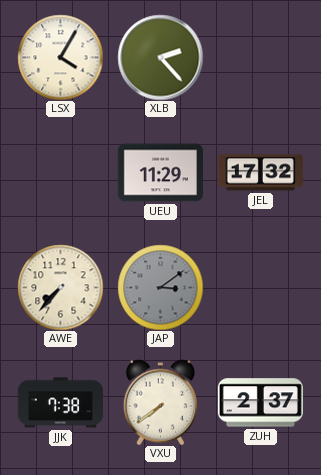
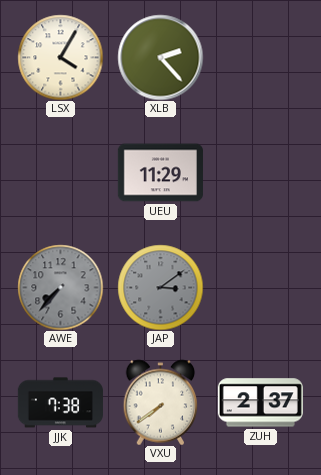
JEL: 17:32 -> none (260, 173)
AWE dial: cream -> grey (60, 287)
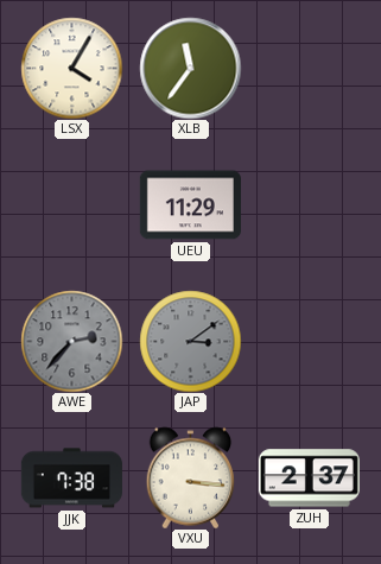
XLB: 2:23 -> 11:36 (190, 68)
AWE: 7:37 -> 2:37 (71, 341)
VXU: 7:39 -> 3:16 (191, 477)
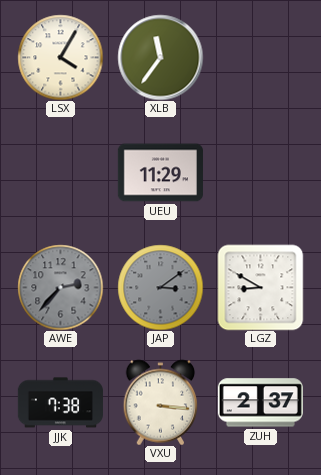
LGZ: none -> 8:50 (260, 287)
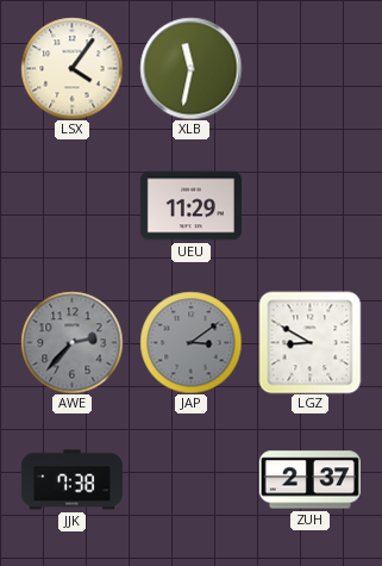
LSX: 4:05 -> 4:06 (71, 68)
XLB: 11:36 -> 11:32 (190, 68)
VXU: 3:16 -> none (161, 402)
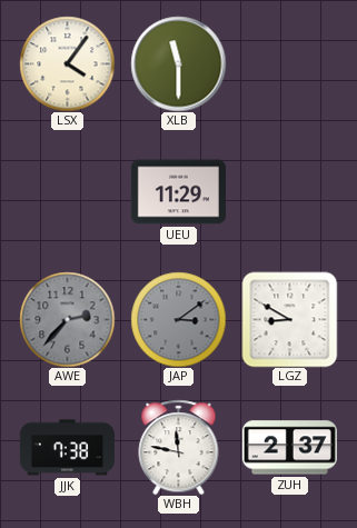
XLB: 11:32 -> 11:30 (178, 63)
WBH: none -> 11:47 (179, 447)
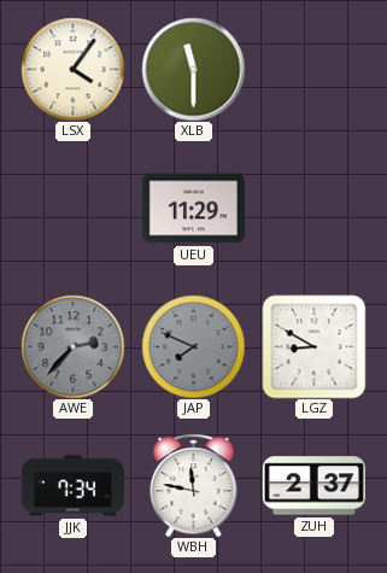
JAP: 3:09 -> 7:49 (193, 346)
JJK: 7:38 -> 7:34 (72, 486)
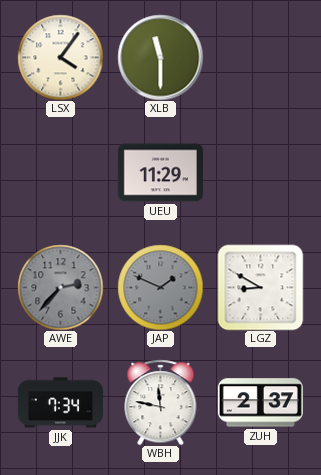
JAP: 7:49 -> 1:49 (160, 287)
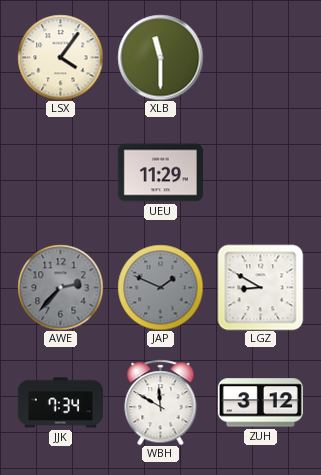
WBH: 11:47 -> 11:50 (161, 402)
ZUH: 2:37 -> 3:12 (260, 403)
